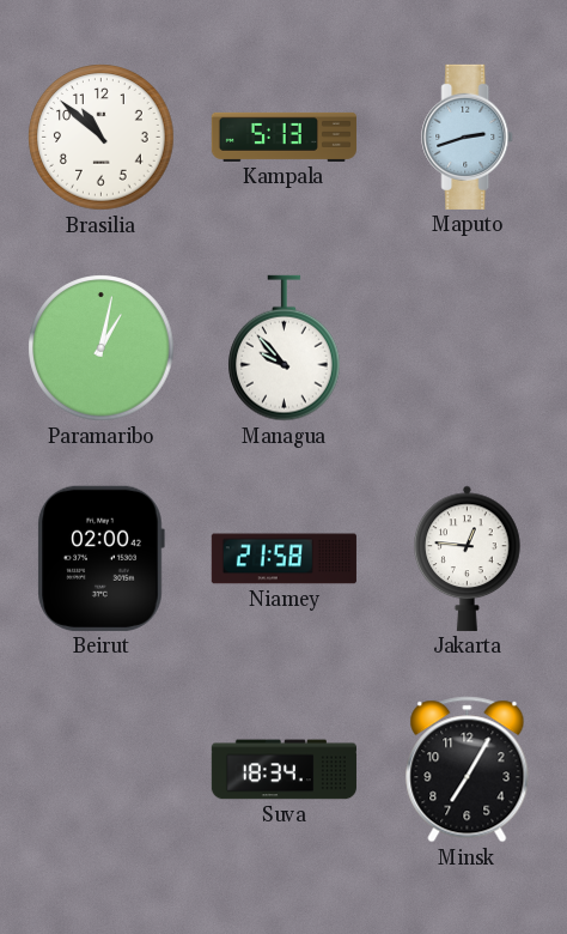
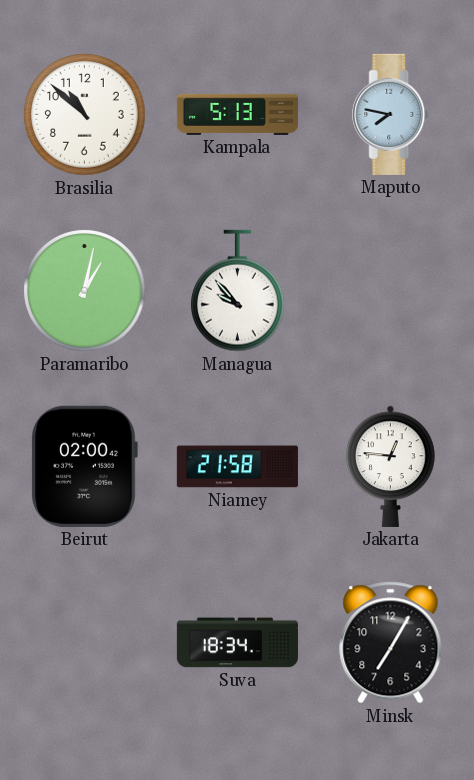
Maputo: 2:42 -> 7:47 (391, 114)
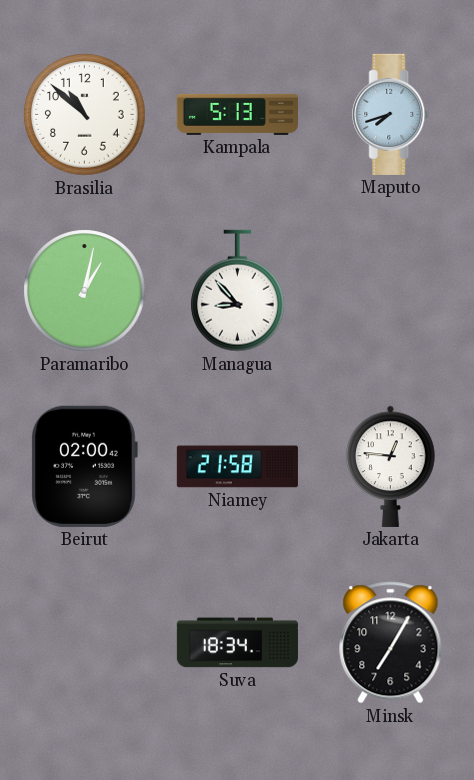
Maputo: 7:47 -> 7:42 (391, 114)
Managua: 9:53 -> 8:53 (238, 291)
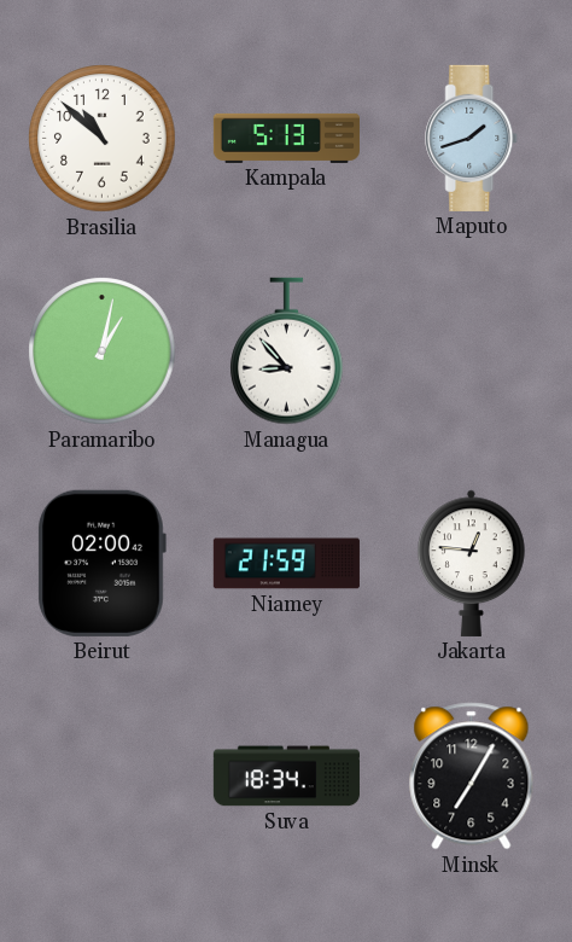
Maputo: 7:42 -> 1:42 (472, 138)
Niamey: 21:58 -> 21:59 (286, 564)
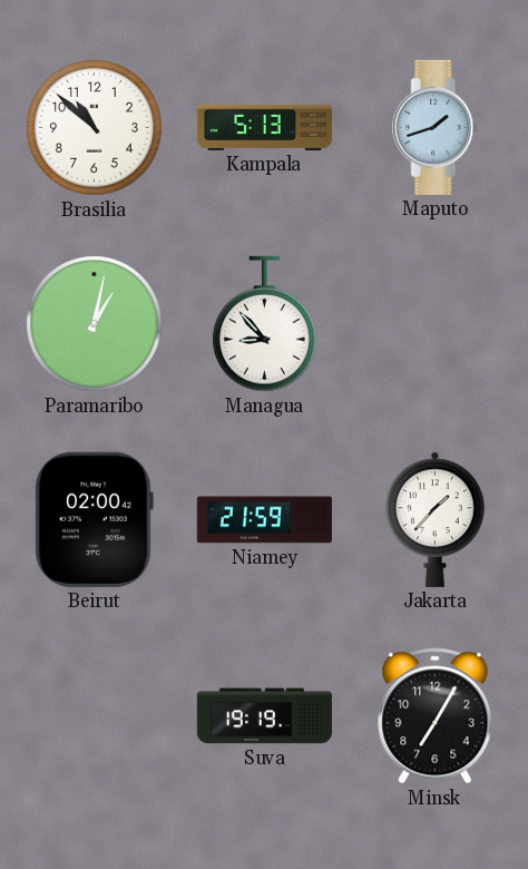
Jakarta: 12:46 -> 1:37 (436, 519)
Suva: 18:34 -> 19:19 (264, 716)
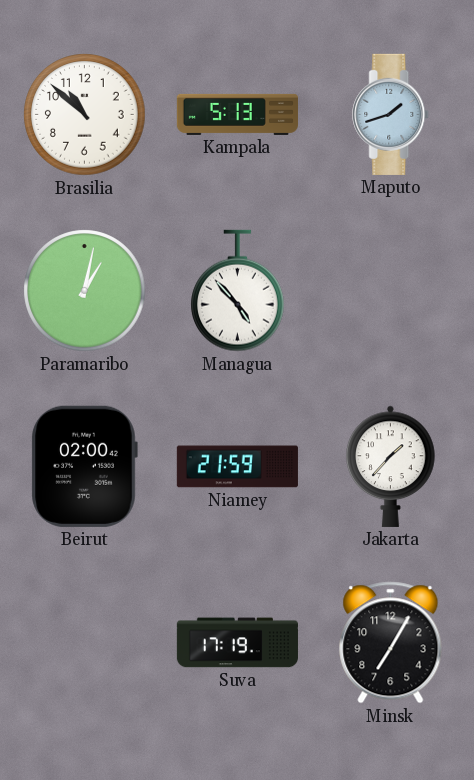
Managua: 8:53 -> 4:53 (238, 291)
Suva: 19:19 -> 17:19 (237, 643)
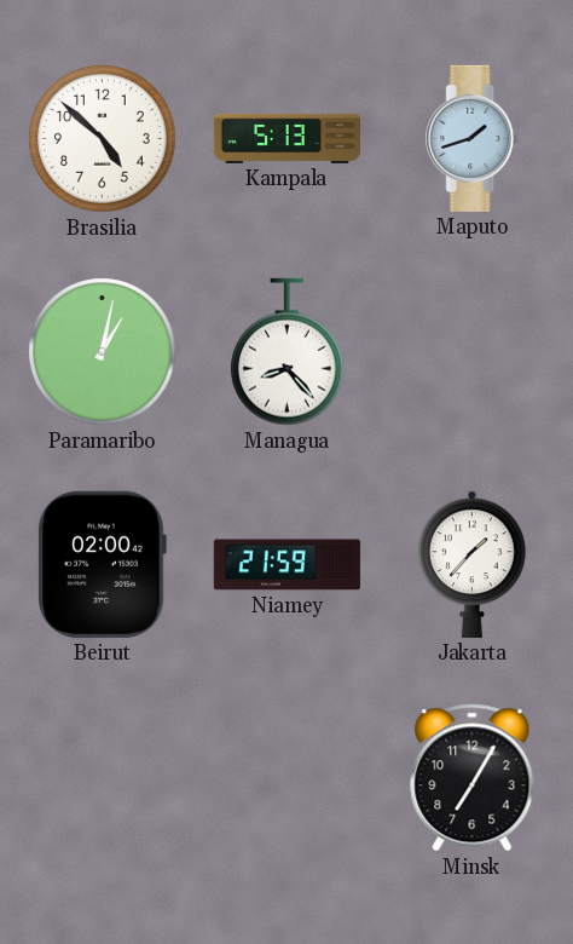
Brasilia: 10:52 -> 4:52 (103, 139)
Managua: 4:53 -> 8:23 (288, 352)
Suva: 17:19 -> none (237, 643)
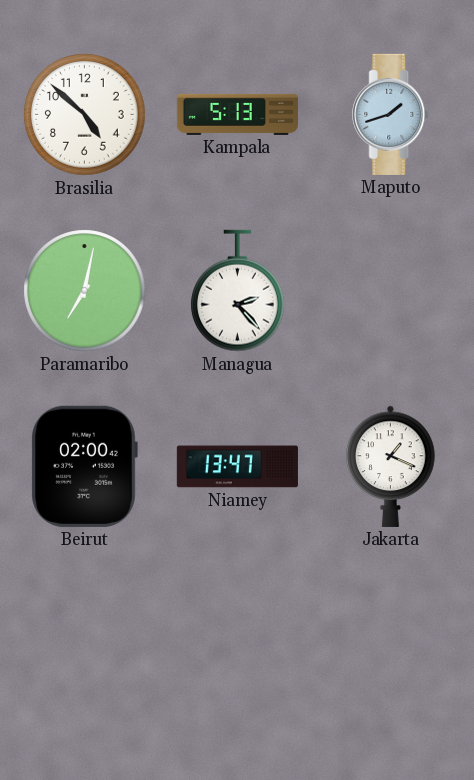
Paramaribo: 1:02 -> 7:02 (85, 291)
Managua: 8:23 -> 2:23 (238, 291)
Niamey: 21:59 -> 13:47 (237, 467)
Jakarta: 1:37 -> 1:19 (391, 466)
Minsk: 7:05 -> none (473, 778)
